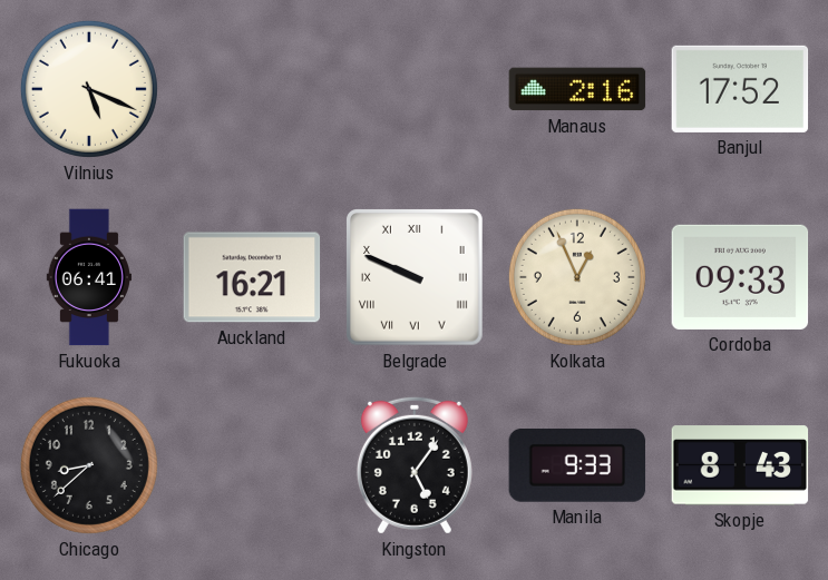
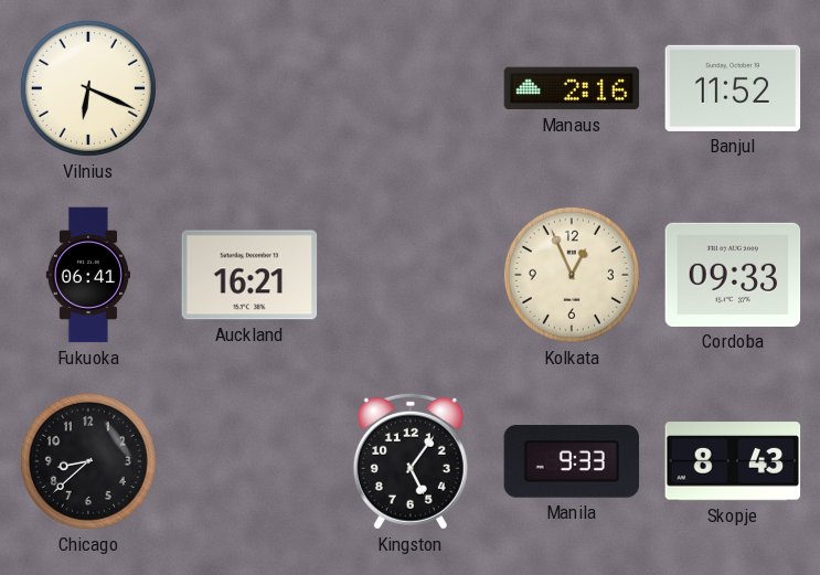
Vilnius: 5:19 -> 6:19 (88, 88)
Banjul: 17:52 -> 11:52 (733, 88)
Belgrade: 9:49 -> none (416, 278)
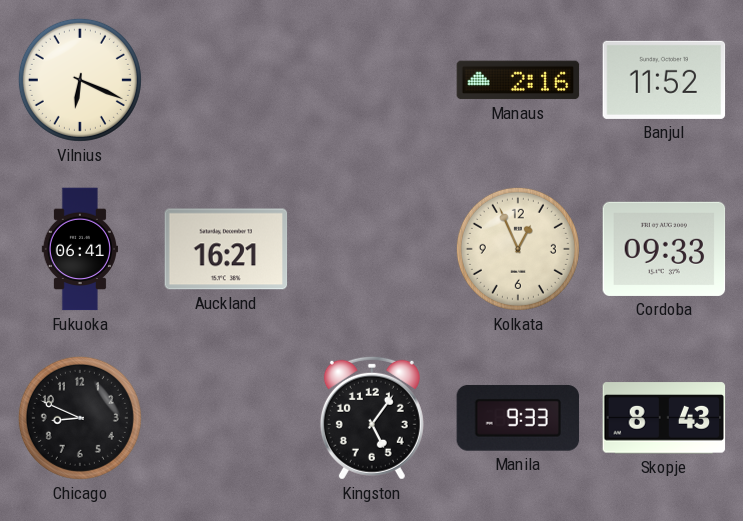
Chicago: 8:38 -> 8:49 (80, 418)
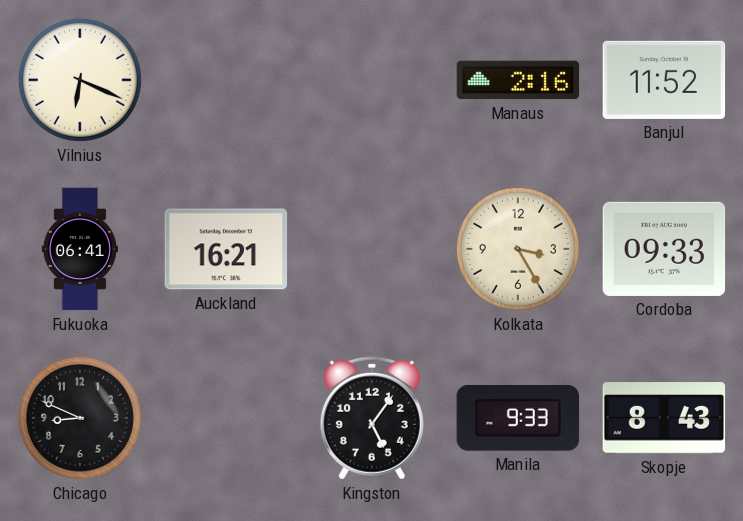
Kolkata: 12:56 -> 3:25 (518, 249)
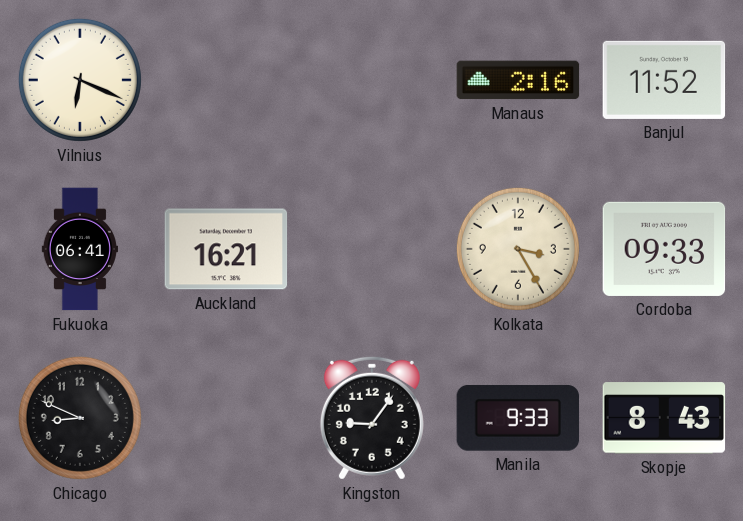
Kingston: 5:06 -> 9:06 (372, 418)
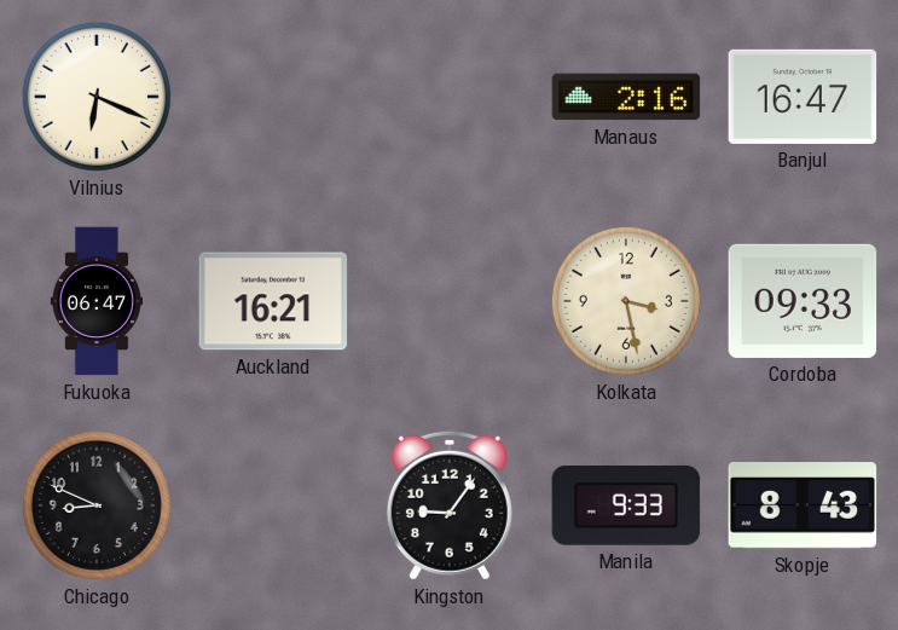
Banjul: 11:52 -> 16:47 (803, 97)
Fukuoka: 06:41 -> 06:47 (95, 301)
Kolkata: 3:25 -> 3:28 (626, 301)
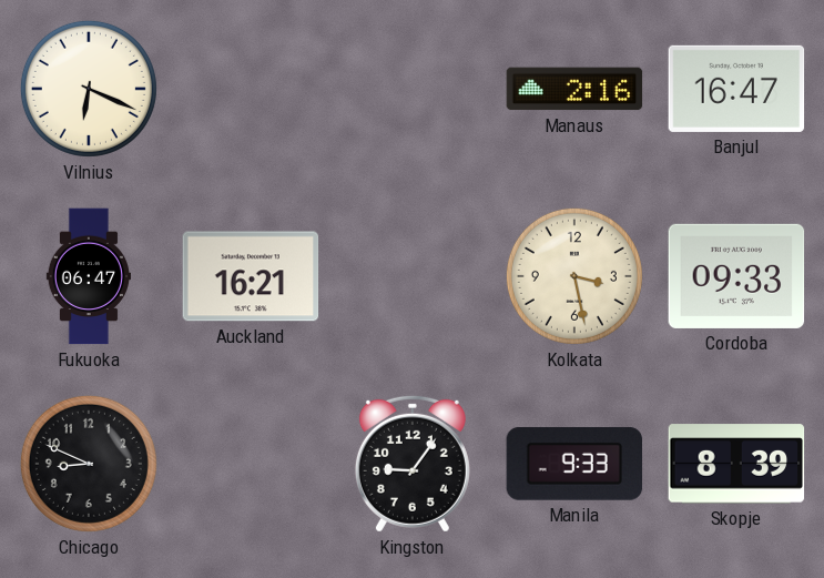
Skopje: 8:43 -> 8:39 (736, 464)
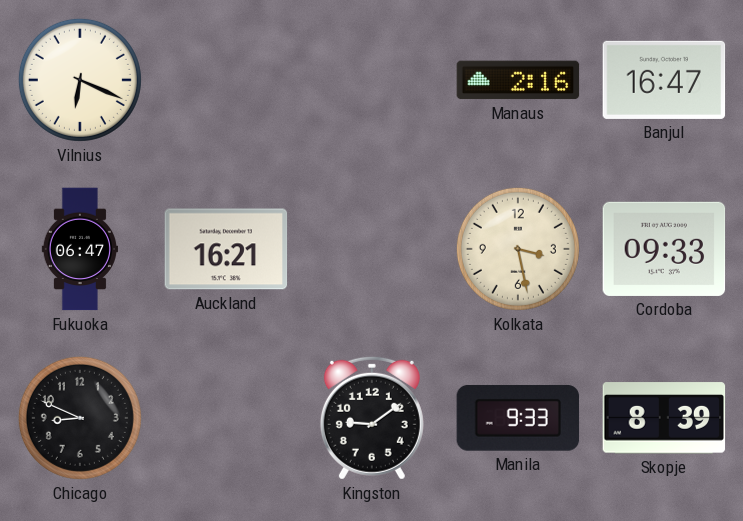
Kingston: 9:06 -> 9:09 (372, 418)
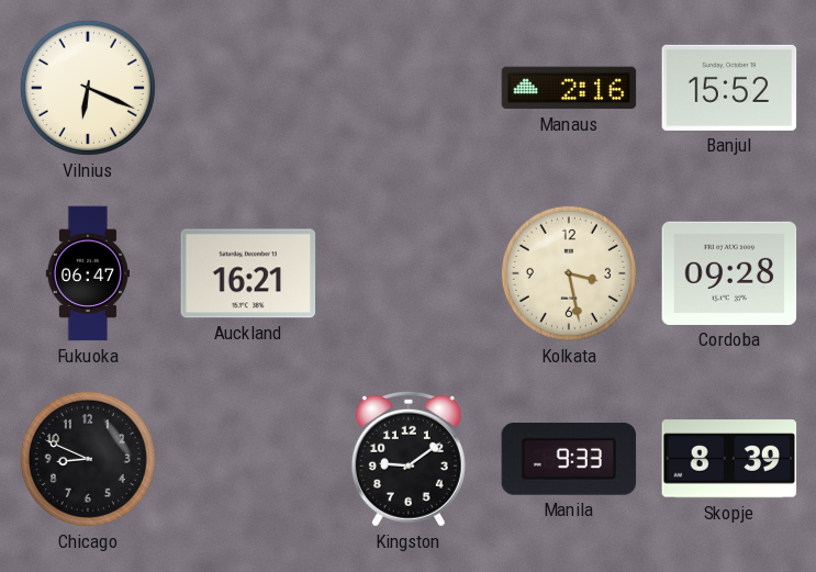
Banjul: 16:47 -> 15:52 (729, 88)
Cordoba: 09:33 -> 09:28 (729, 273)
